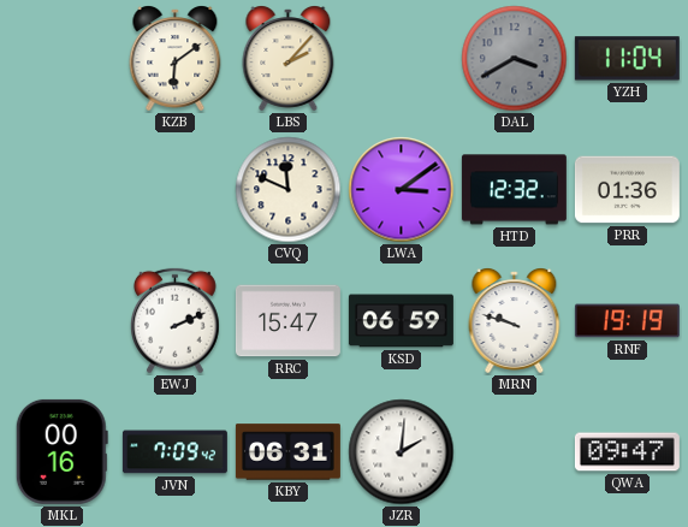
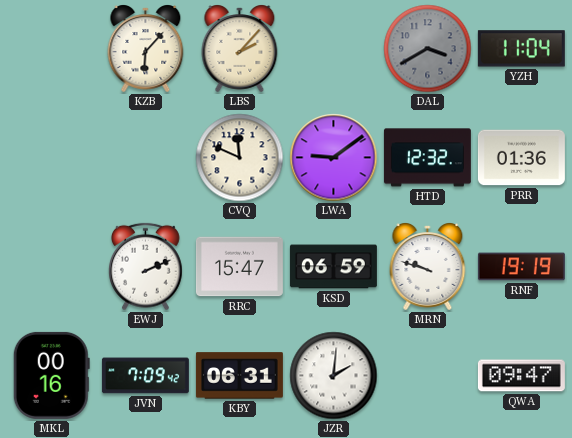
KZB: 6:09 -> 6:07 (146, 49)
LWA: 3:09 -> 9:09 (334, 158)
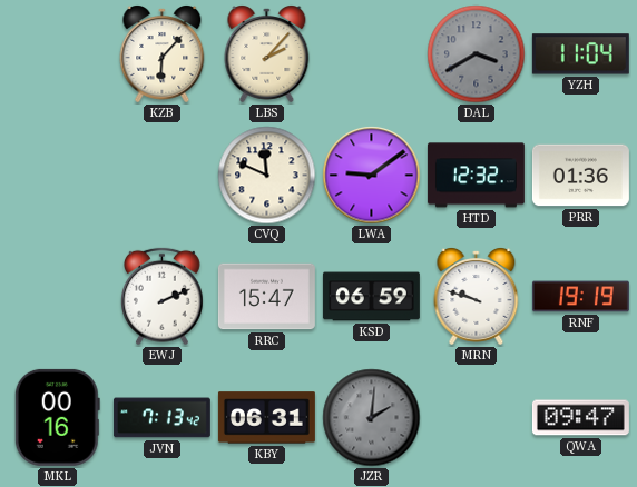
JVN: 7:09 -> 7:13 (161, 418)
JZR dial: white -> grey (372, 418)
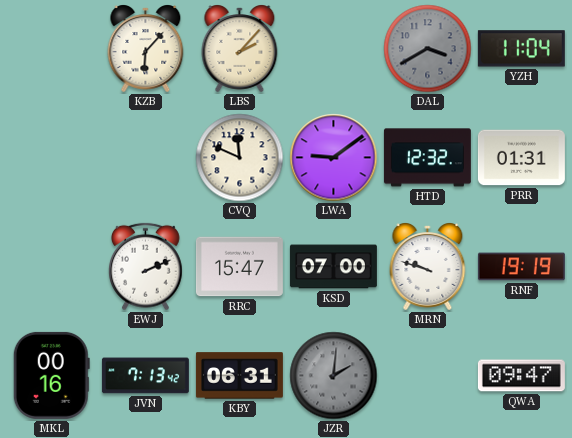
PRR: 01:36 -> 01:31 (521, 158)
KSD: 06:59 -> 07:00 (333, 267)
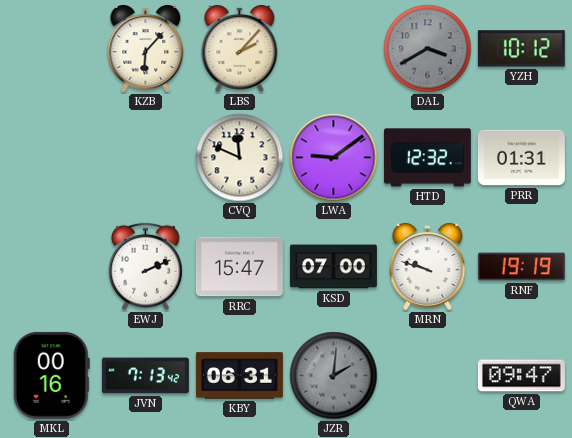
YZH: 11:04 -> 10:12 (521, 49)
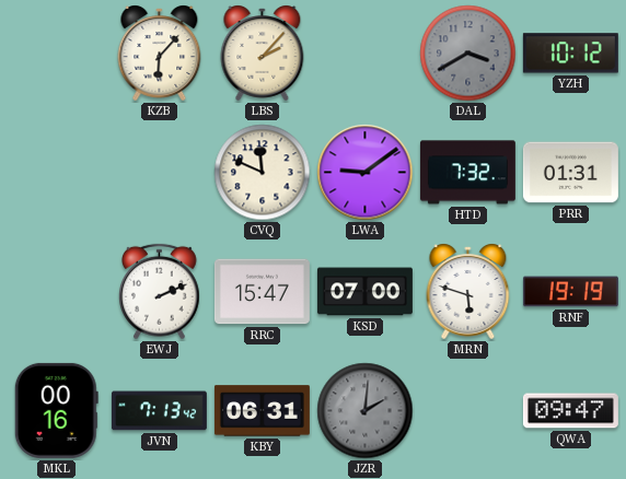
HTD: 12:32 -> 7:32 (467, 173)
MRN: 9:48 -> 5:48 (468, 292)
